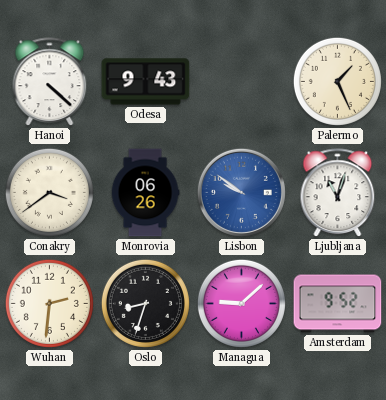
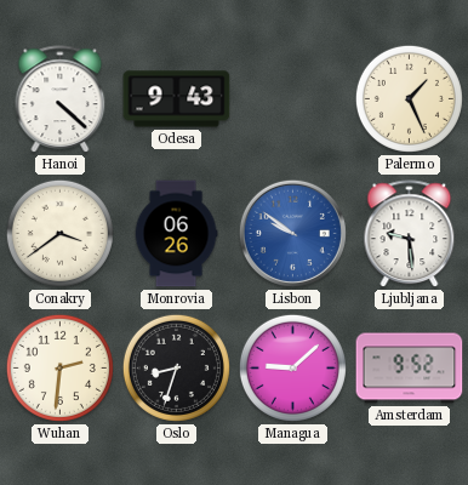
Ljubljana: 11:03 -> 9:29 (410, 234)
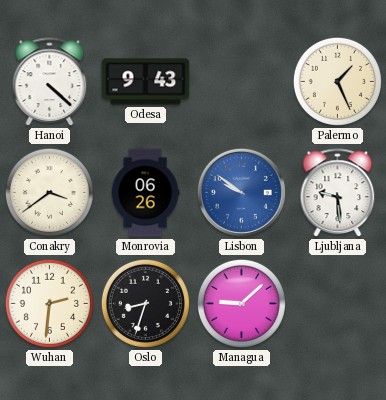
Amsterdam: 9:52 -> none (410, 369)
